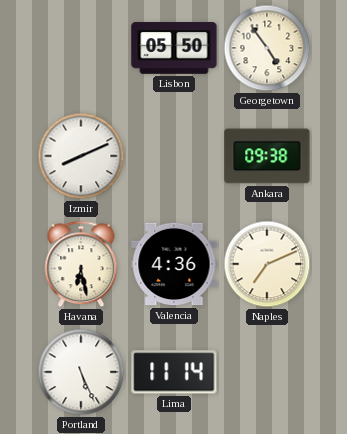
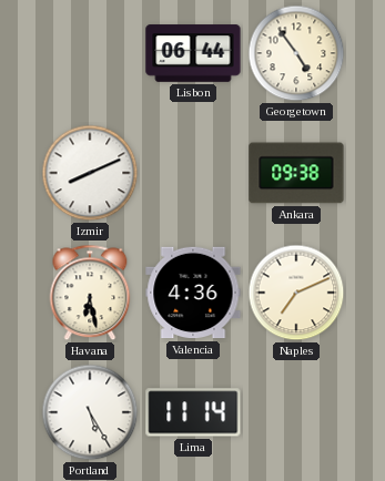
Lisbon: 05:50 -> 06:44 (193, 53)
Portland: 5:26 -> 5:25 (90, 412)
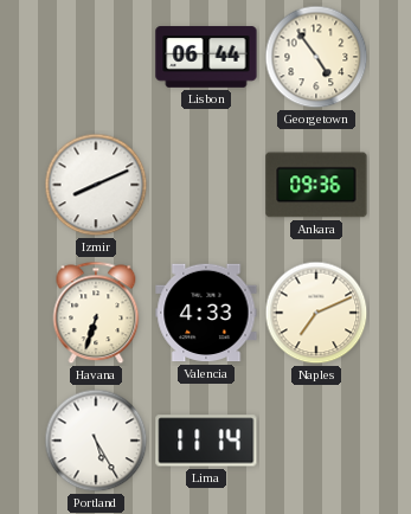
Ankara: 09:38 -> 09:36 (316, 185)
Havana: 6:28 -> 6:33 (96, 313)
Valencia: 4:36 -> 4:33 (206, 313)
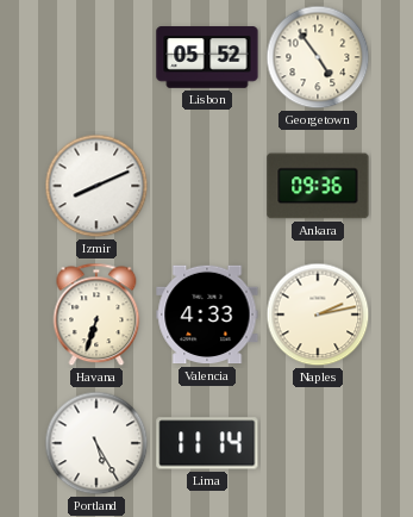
Lisbon: 06:44 -> 05:52 (207, 57)
Naples: 7:11 -> 2:13 (318, 314)
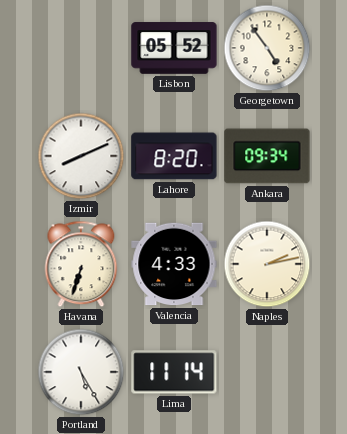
Lahore: none -> 8:20 (174, 156)
Ankara: 09:36 -> 09:34 (267, 156)
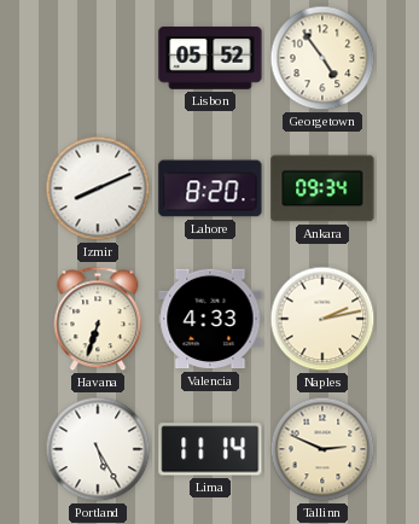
Tallinn: none -> 2:49 (322, 449)
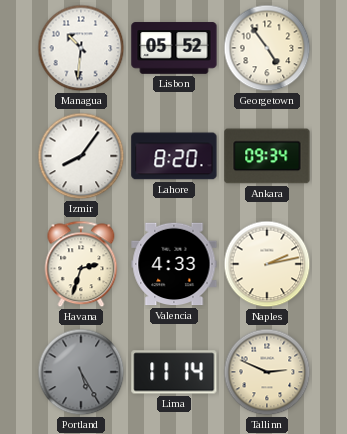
Managua: none -> 10:31 (81, 48)
Izmir: 8:11 -> 8:06 (81, 156)
Havana: 6:33 -> 2:33 (81, 264)
Portland dial: white -> grey (81, 372)
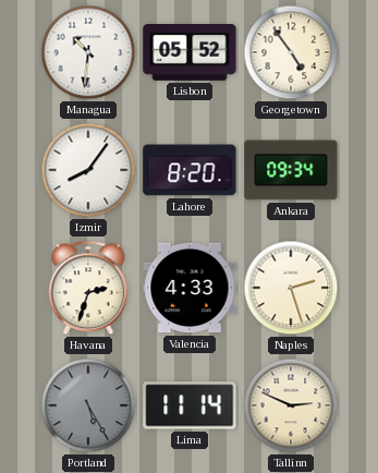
Naples: 2:13 -> 2:27 (291, 288)
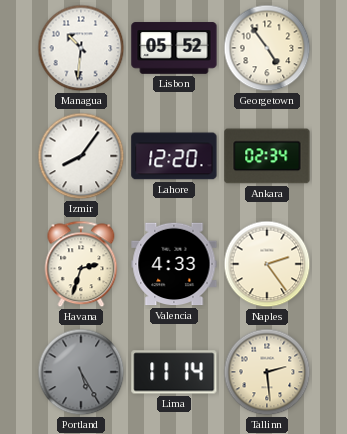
Lahore: 8:20 -> 12:20 (174, 156)
Ankara: 09:34 -> 02:34 (267, 156)
Naples: 2:27 -> 2:24 (267, 264)
Tallinn: 2:49 -> 2:29 (267, 372)
